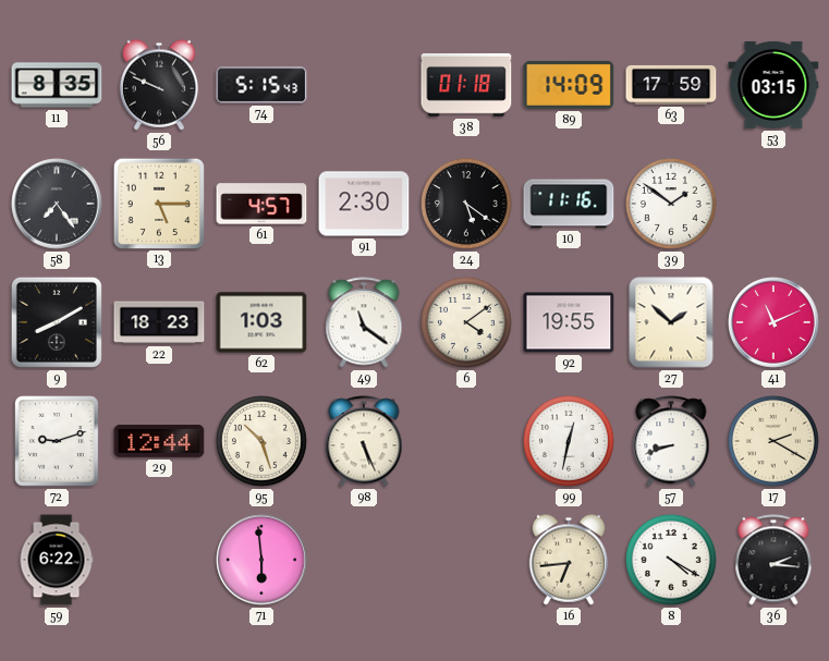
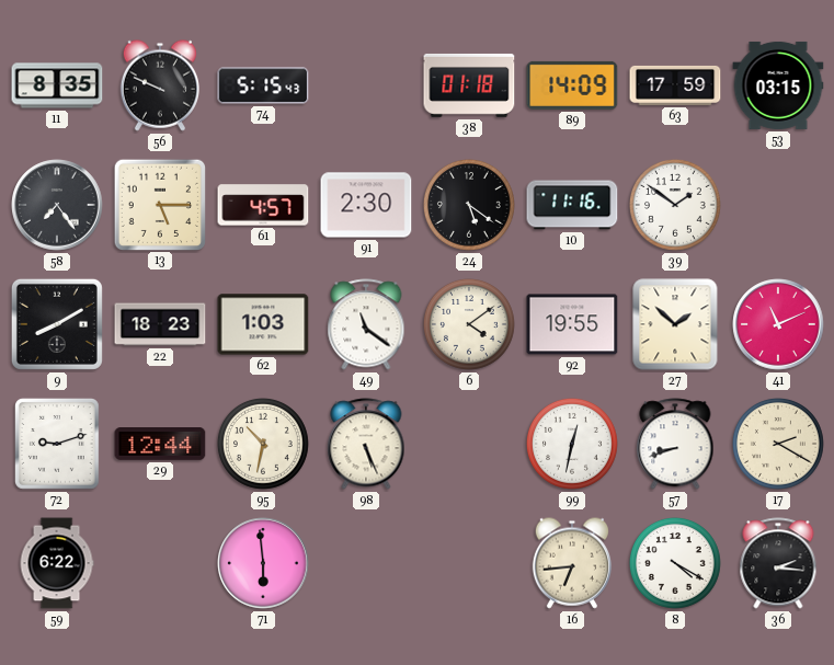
95: 10:27 -> 10:32 (264, 445)
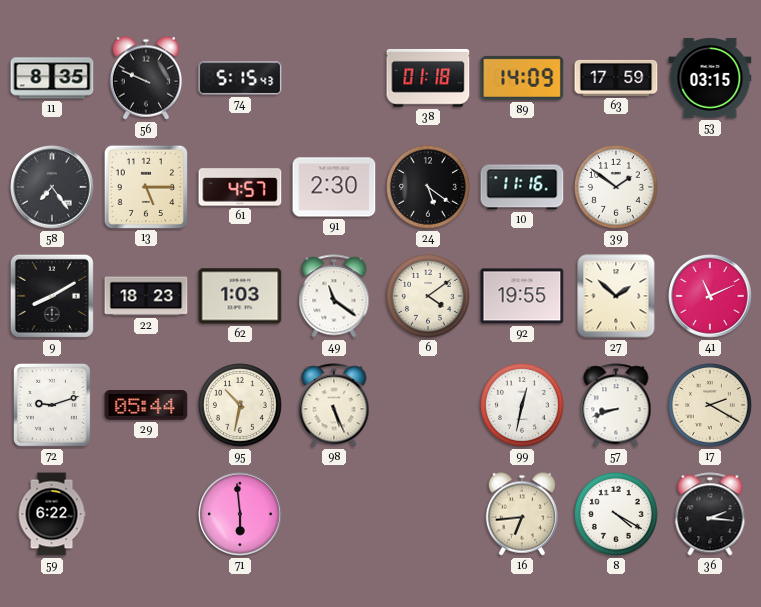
29: 12:44 -> 05:44 (146, 406)
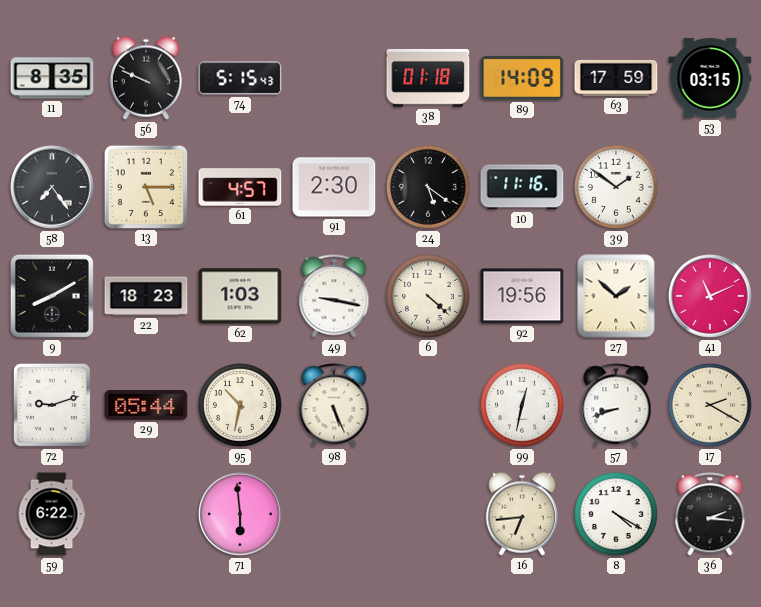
49: 11:21 -> 9:17 (334, 296)
6: 4:09 -> 4:22 (429, 297)
92: 19:55 -> 19:56 (522, 296)
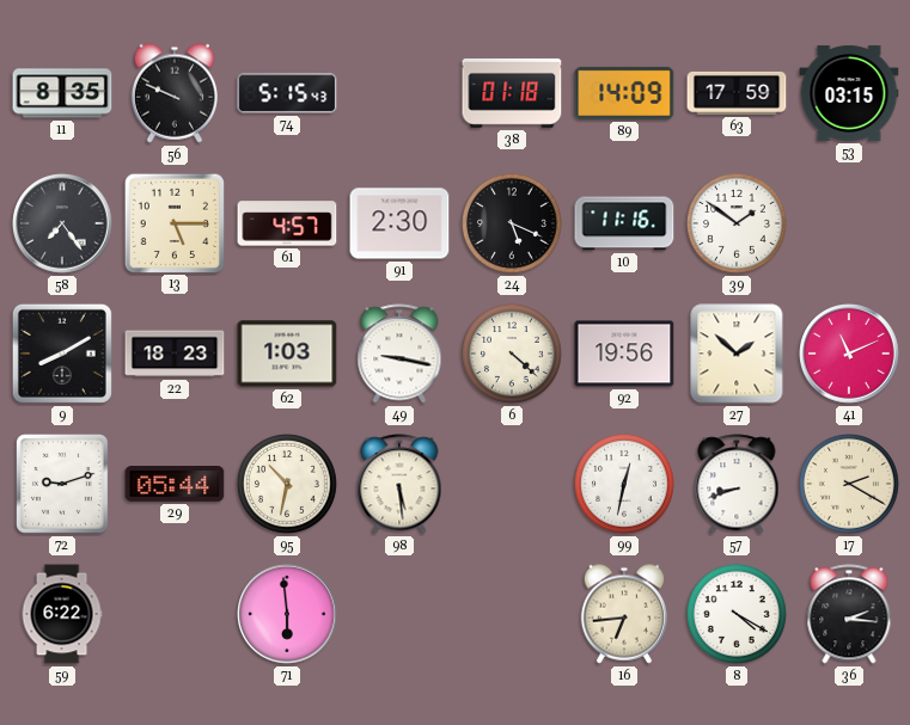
24: 5:21 -> 5:19 (513, 225)
98: 5:26 -> 5:29 (399, 484)
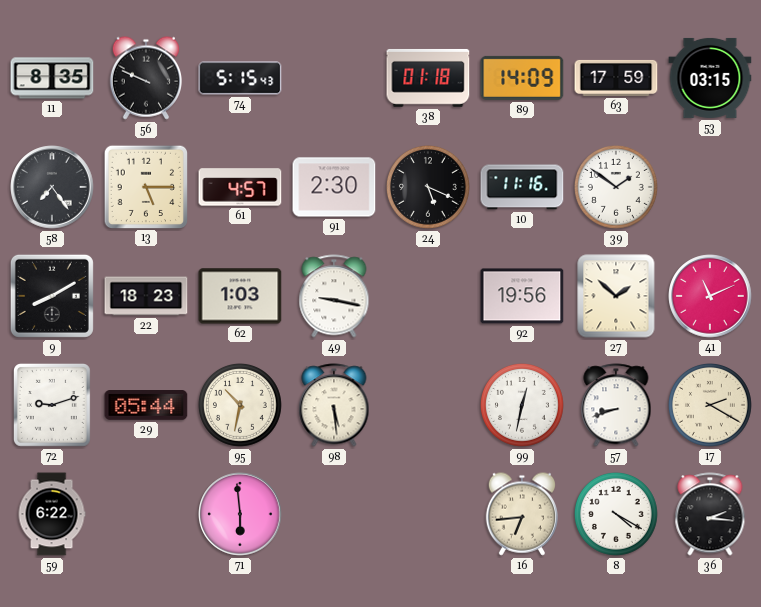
6: 4:22 -> none (513, 355)
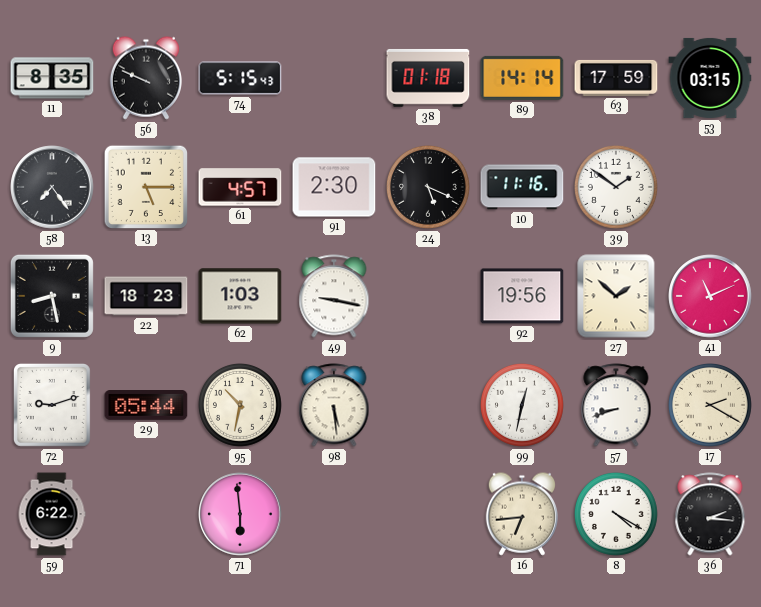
89: 14:09 -> 14:14 (522, 78)
9: 8:10 -> 8:28 (52, 296)
